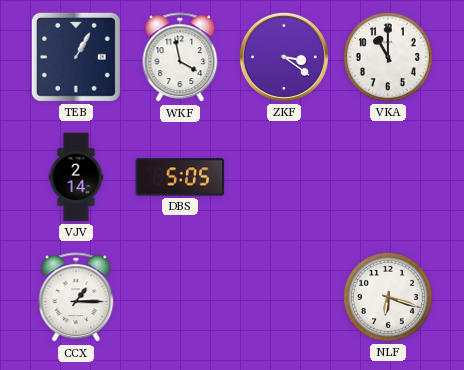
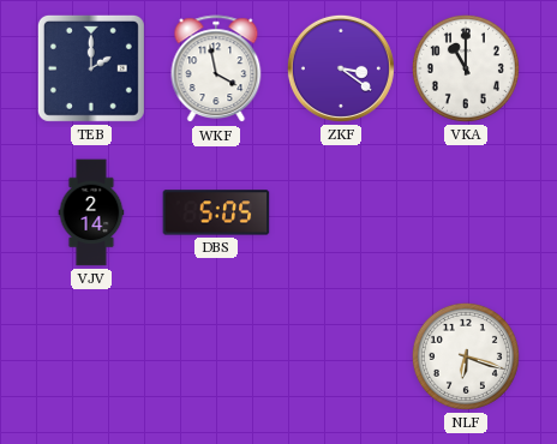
TEB: 1:05 -> 2:00 (91, 68)
CCX: 1:15 -> none (76, 298)
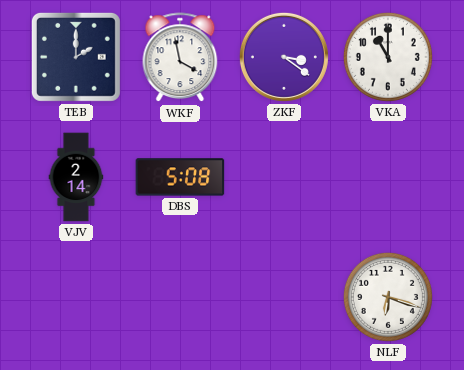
DBS: 5:05 -> 5:08 (180, 177)
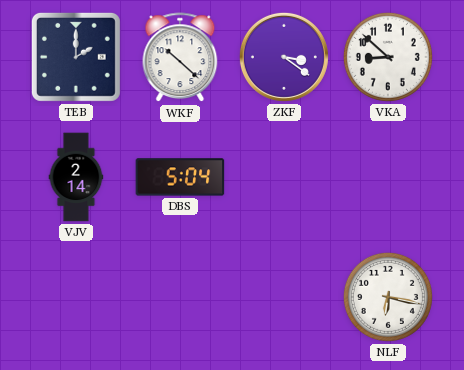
WKF: 3:58 -> 10:22 (180, 58)
VKA: 11:00 -> 8:52 (388, 57)
DBS: 5:08 -> 5:04 (180, 177)
NLF: 6:18 -> 6:17 (388, 297)
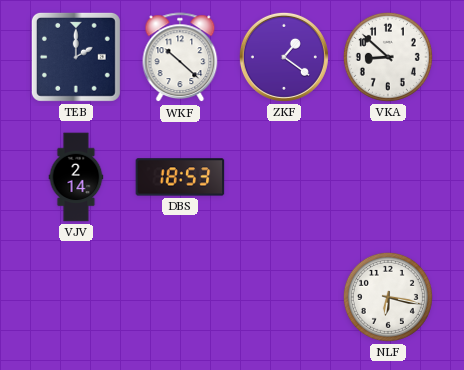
ZKF: 3:21 -> 1:21 (284, 57)
DBS: 5:04 -> 18:53 (180, 177)
